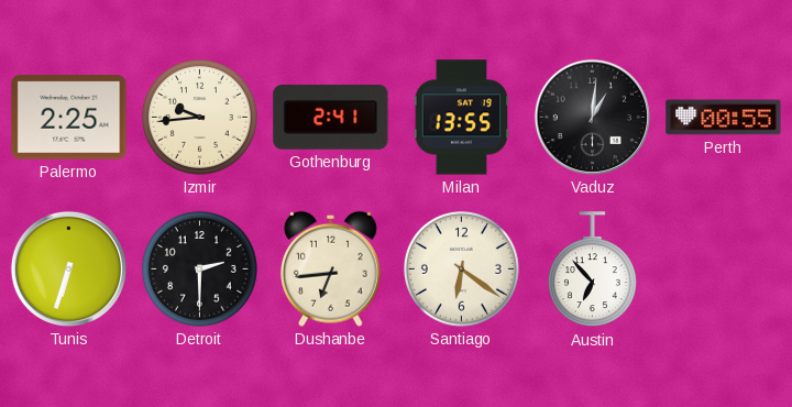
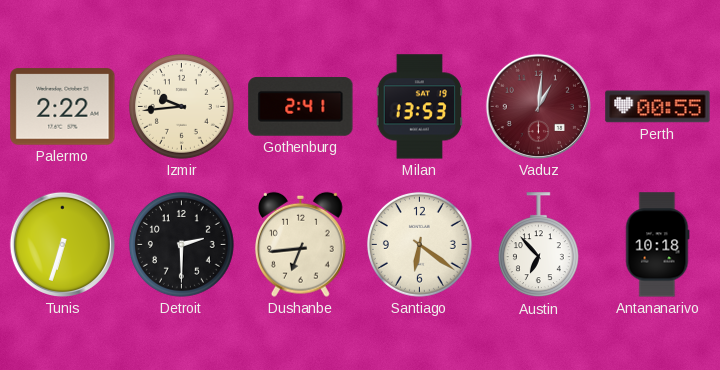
Palermo: 2:25 -> 2:22 (63, 107)
Milan: 13:55 -> 13:53 (420, 107)
Vaduz dial: black -> burgundy (538, 106)
Antananarivo: none -> 10:18 (657, 245)
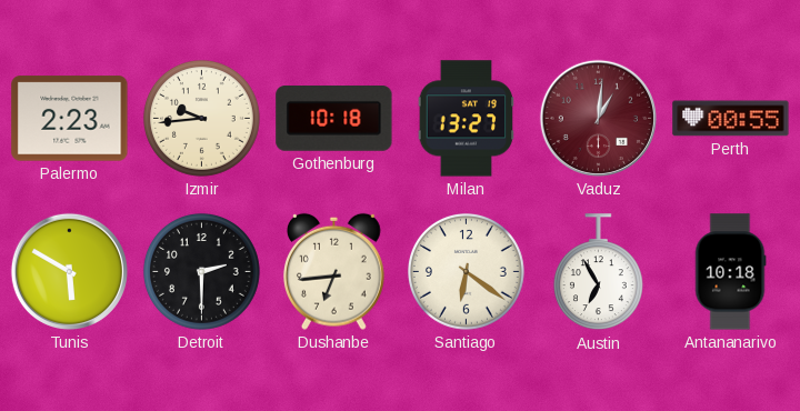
Palermo: 2:22 -> 2:23 (70, 119)
Gothenburg: 2:41 -> 10:18 (334, 119)
Milan: 13:53 -> 13:27 (467, 119)
Tunis: 6:33 -> 5:50 (69, 271)
Austin: 6:53 -> 6:55 (598, 272)
